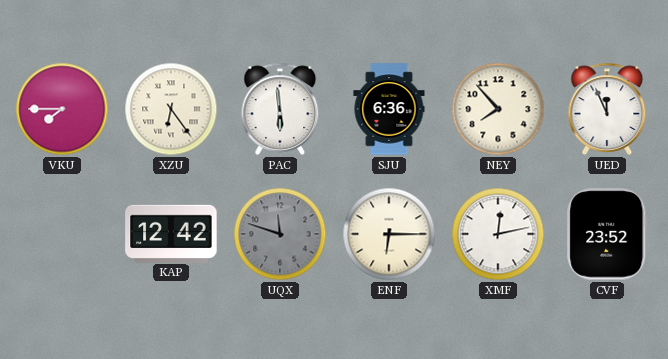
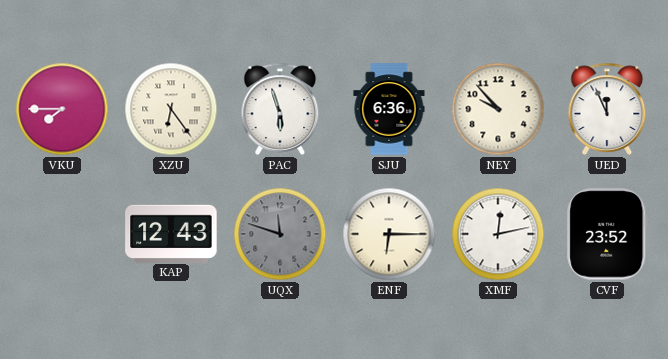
PAC: 5:59 -> 5:57 (280, 109)
NEY: 7:53 -> 9:53 (498, 109)
KAP: 12:42 -> 12:43 (171, 233)
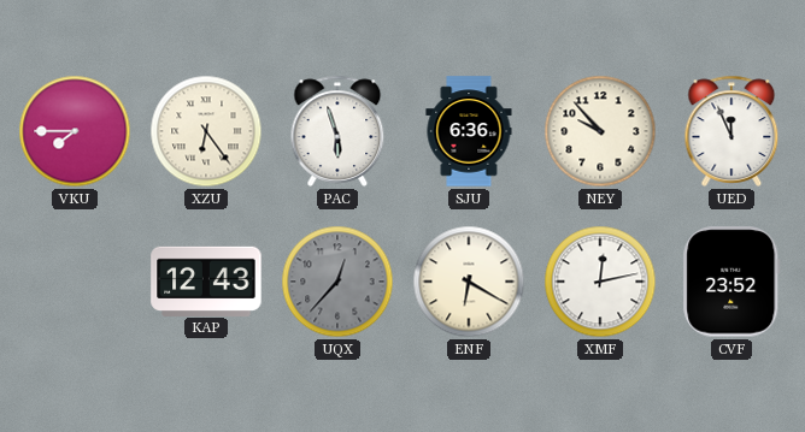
UQX: 11:48 -> 12:37 (337, 282)
ENF: 6:15 -> 6:20 (469, 282)
